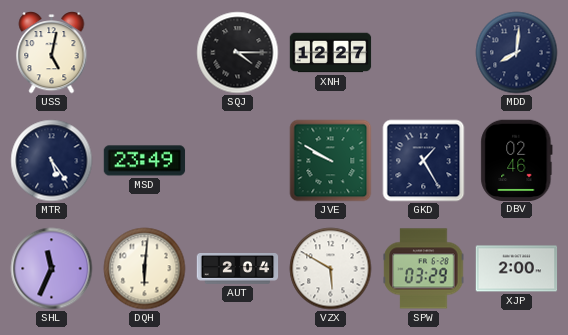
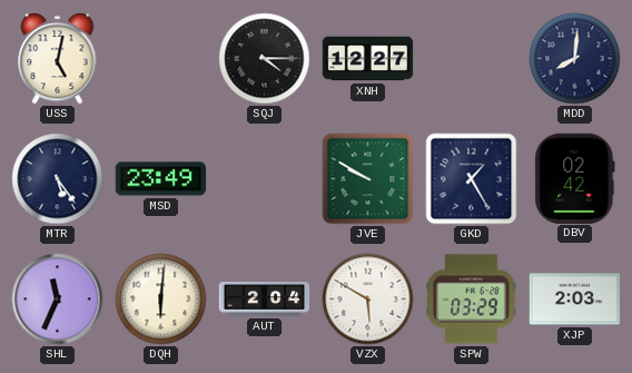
DBV: 02:46 -> 02:42 (575, 178)
XJP: 2:00 -> 2:03 (575, 300)
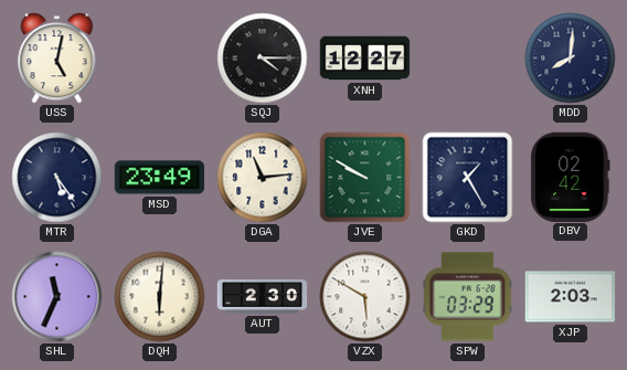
DGA: none -> 11:14 (263, 178)
AUT: 2:04 -> 2:30 (263, 297)
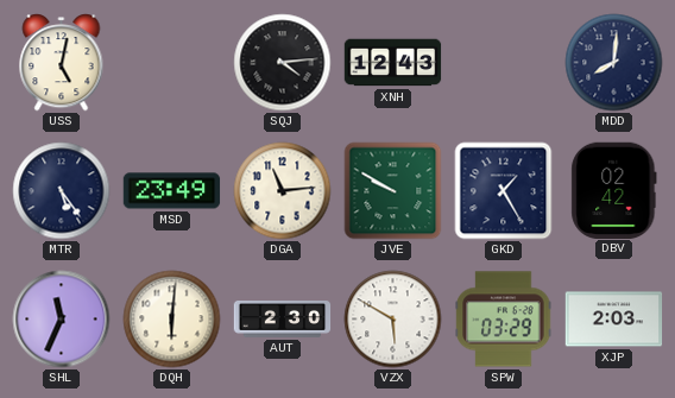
SQJ: 4:15 -> 4:14 (283, 63)
XNH: 12:27 -> 12:43 (393, 63)
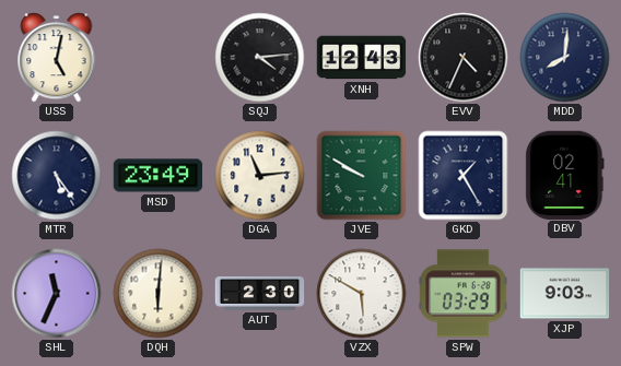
EVV: none -> 4:34 (464, 58)
DBV: 02:42 -> 02:41 (565, 175)
XJP: 2:03 -> 9:03 (565, 294)
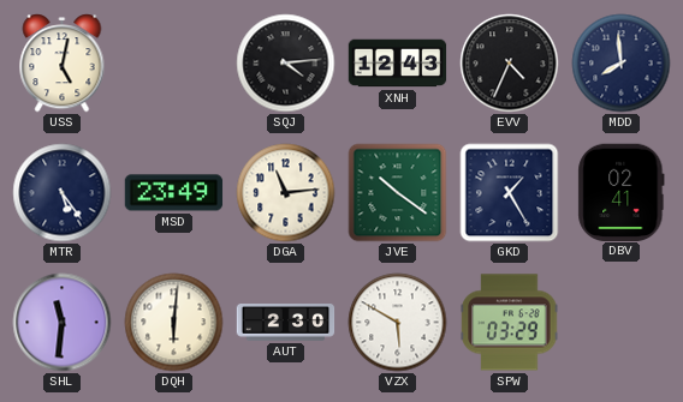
MDD: 8:01 -> 7:59 (622, 64)
JVE: 9:50 -> 10:21 (398, 193)
SHL: 11:34 -> 11:31 (63, 323)
XJP: 9:03 -> none (565, 294)
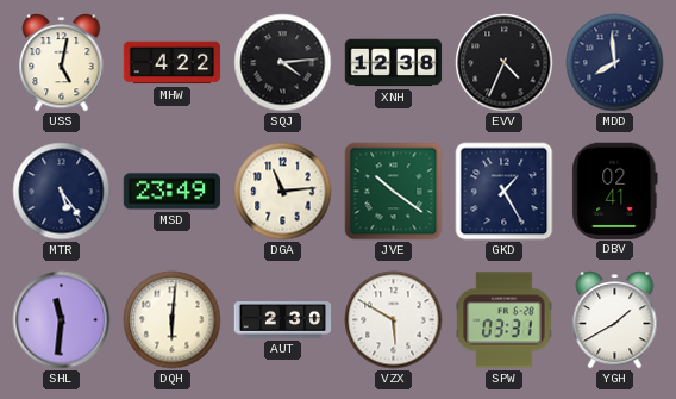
MHW: none -> 4:22 (173, 63)
XNH: 12:43 -> 12:38 (394, 63)
SPW: 03:29 -> 03:31 (505, 320)
YGH: none -> 1:40 (615, 320)
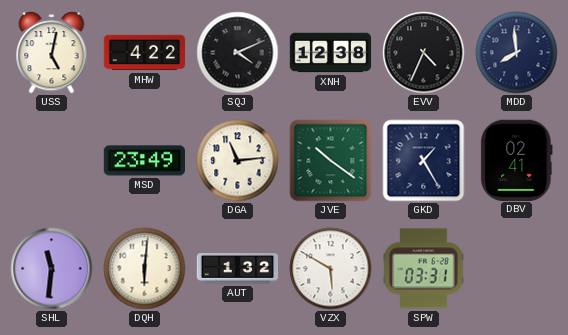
SQJ: 4:14 -> 4:11 (238, 53)
MTR: 5:24 -> none (62, 192)
AUT: 2:30 -> 1:32 (238, 269)
YGH: 1:40 -> none (615, 320)
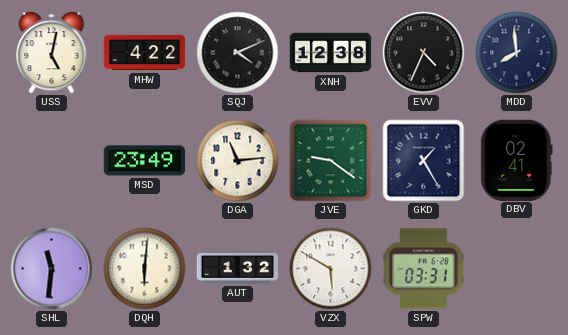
JVE: 10:21 -> 9:21 (331, 161)
